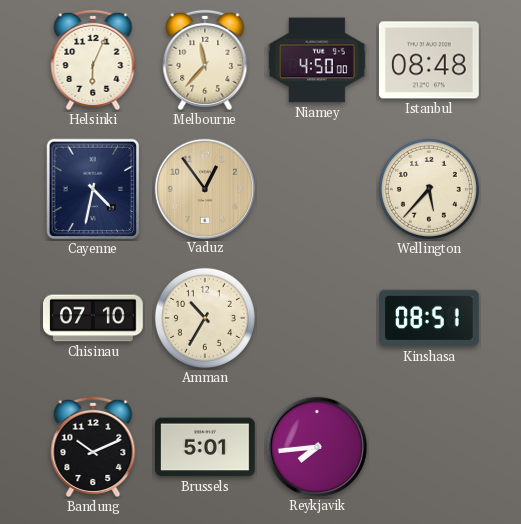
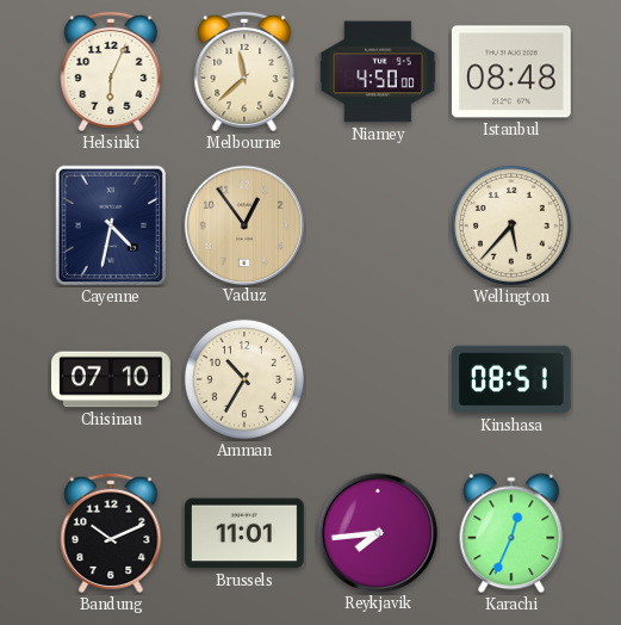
Melbourne: 11:37 -> 11:38 (244, 72)
Brussels: 5:01 -> 11:01 (246, 533)
Karachi: none -> 12:34 (511, 533)
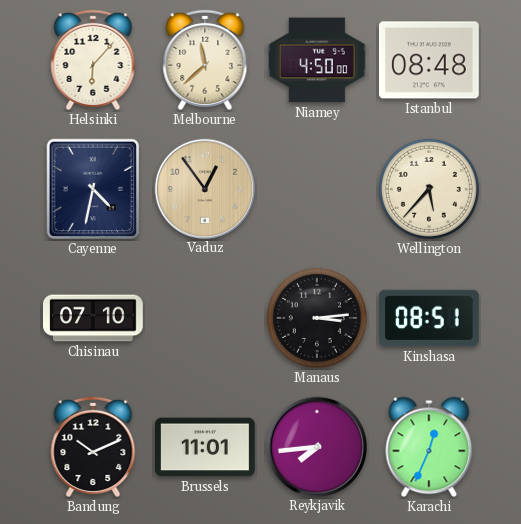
Helsinki: 6:04 -> 6:07 (93, 60)
Amman: 10:35 -> none (244, 379)
Manaus: none -> 3:14 (317, 318)
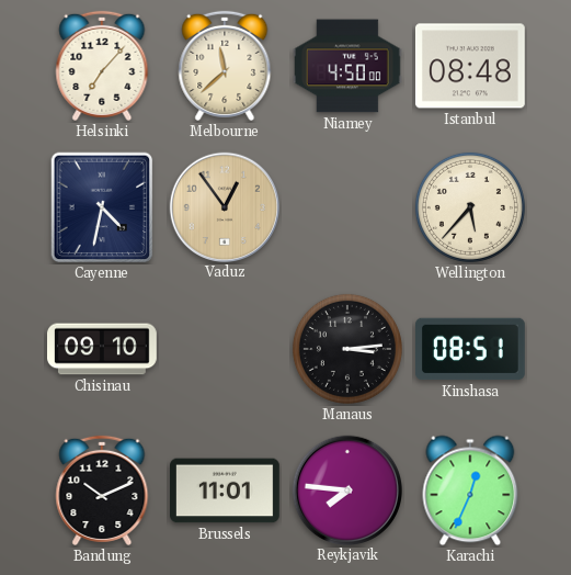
Helsinki: 6:07 -> 7:07 (102, 66)
Chisinau: 07:10 -> 09:10 (103, 349)
Reykjavik: 7:44 -> 7:46 (346, 489)
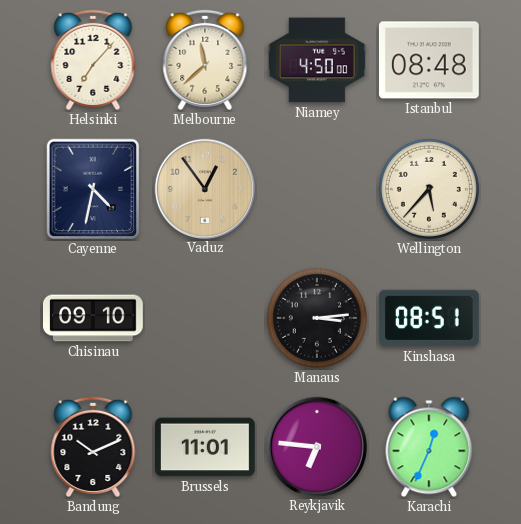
Reykjavik: 7:46 -> 6:46 (316, 446)
